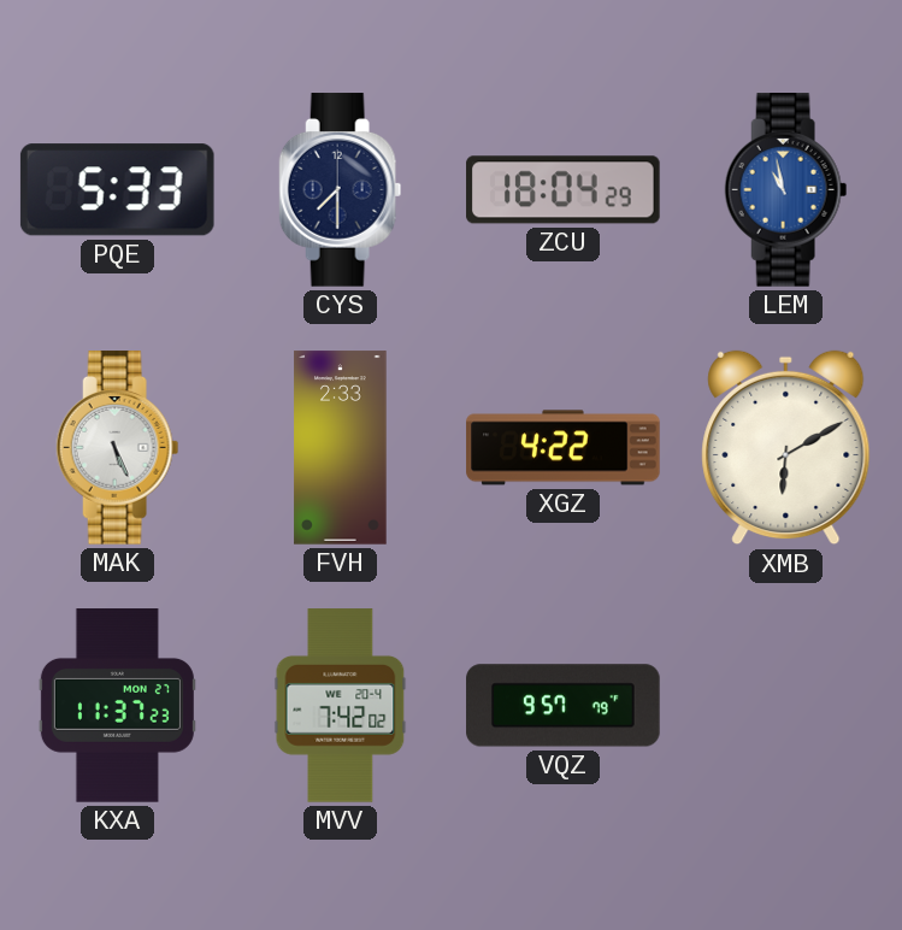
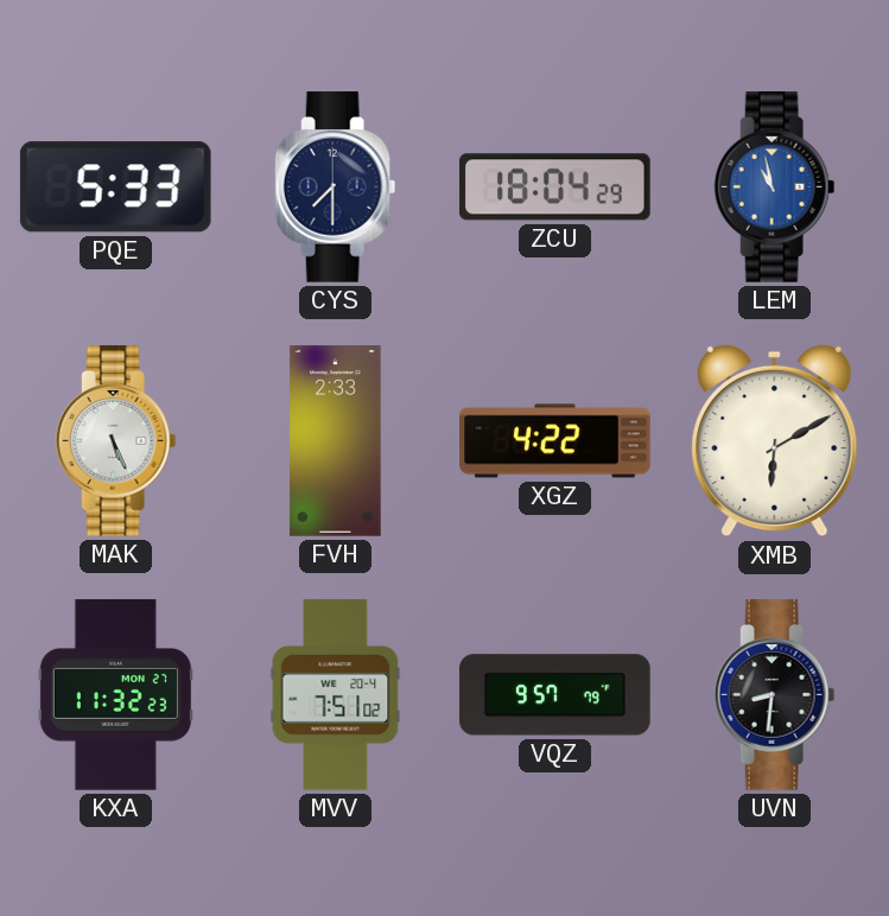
KXA: 11:37 -> 11:32 (115, 695)
MVV: 7:42 -> 7:51 (336, 695)
UVN: none -> 8:31 (775, 695)
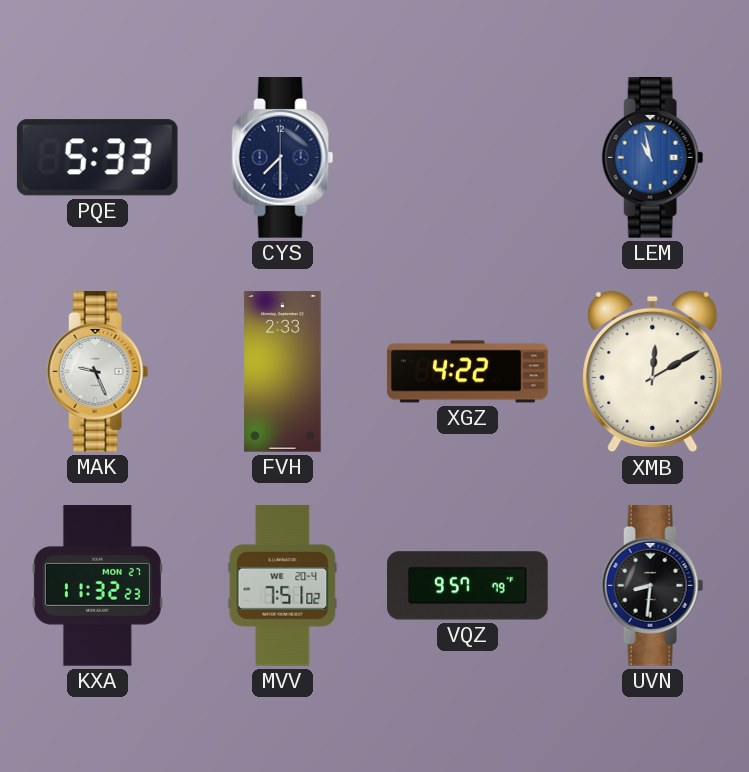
ZCU: 18:04 -> none (555, 187)
MAK: 5:26 -> 9:26 (98, 372)
XMB: 6:10 -> 12:10 (653, 372)
